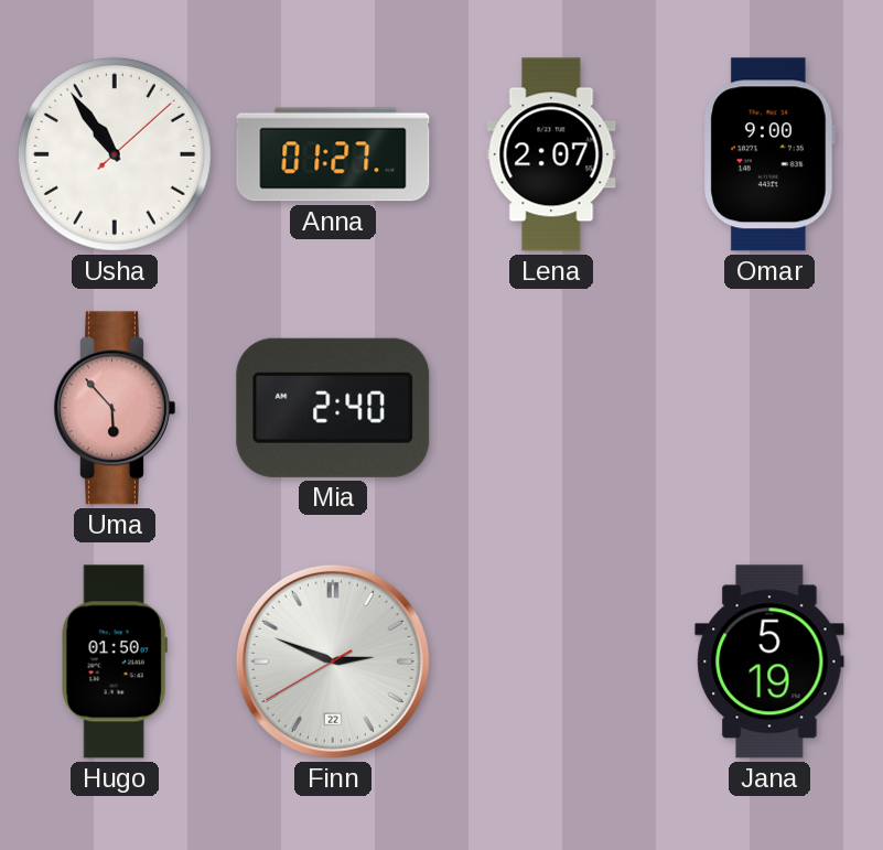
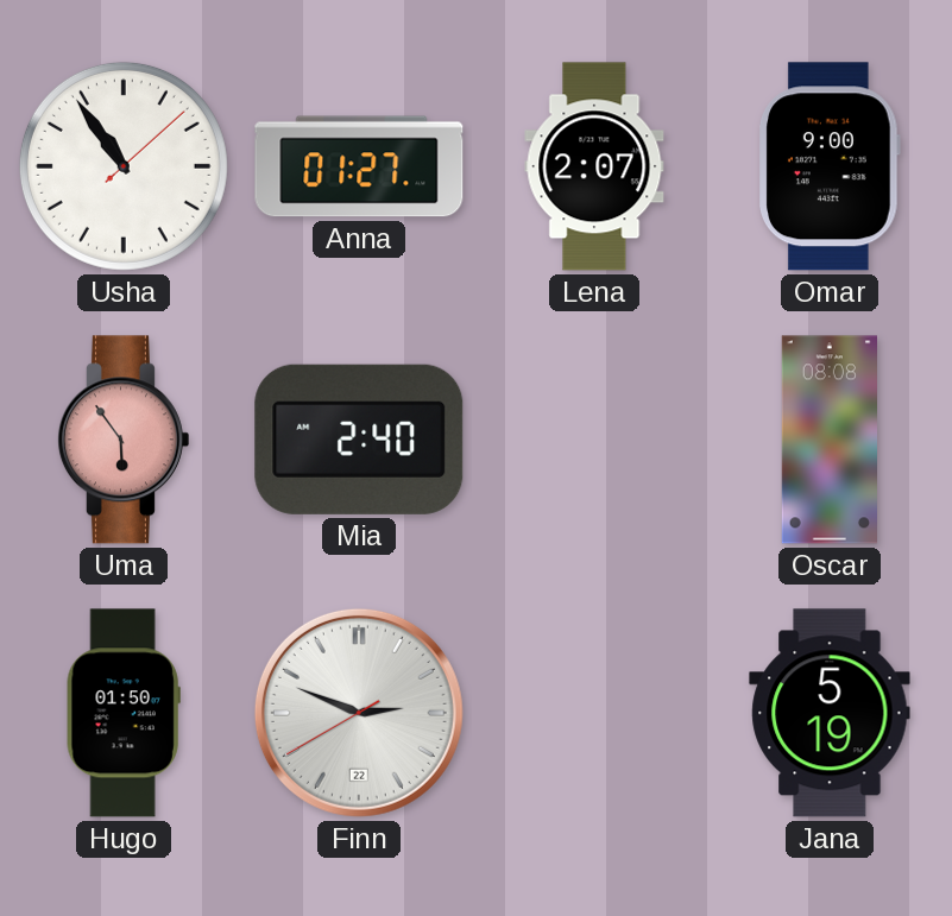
Uma: 5:53 -> 5:54 (122, 440)
Oscar: none -> 08:08 (828, 440)
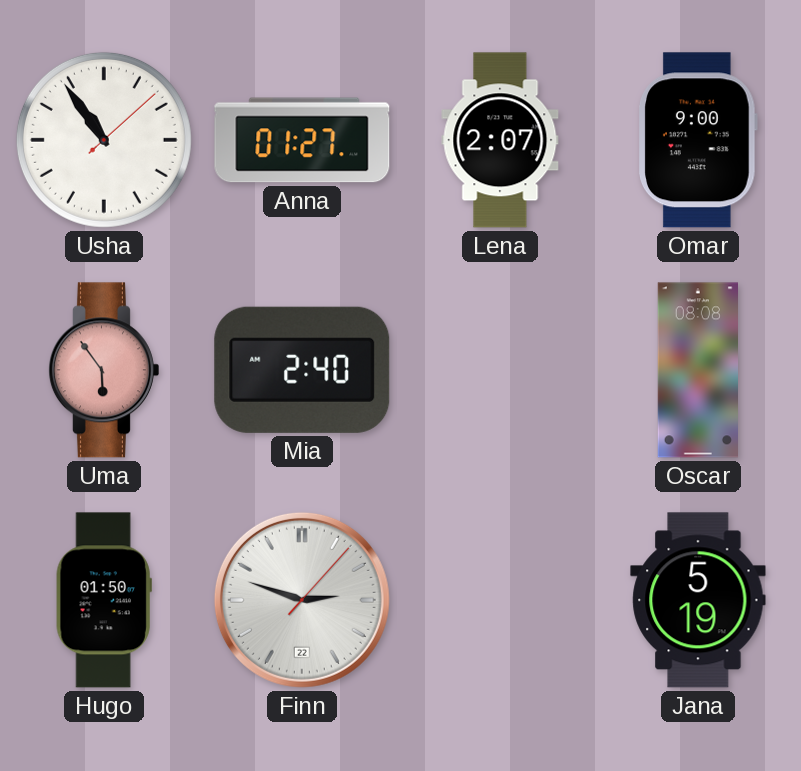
Finn: 2:48:40 -> 2:48:07 (302, 600)
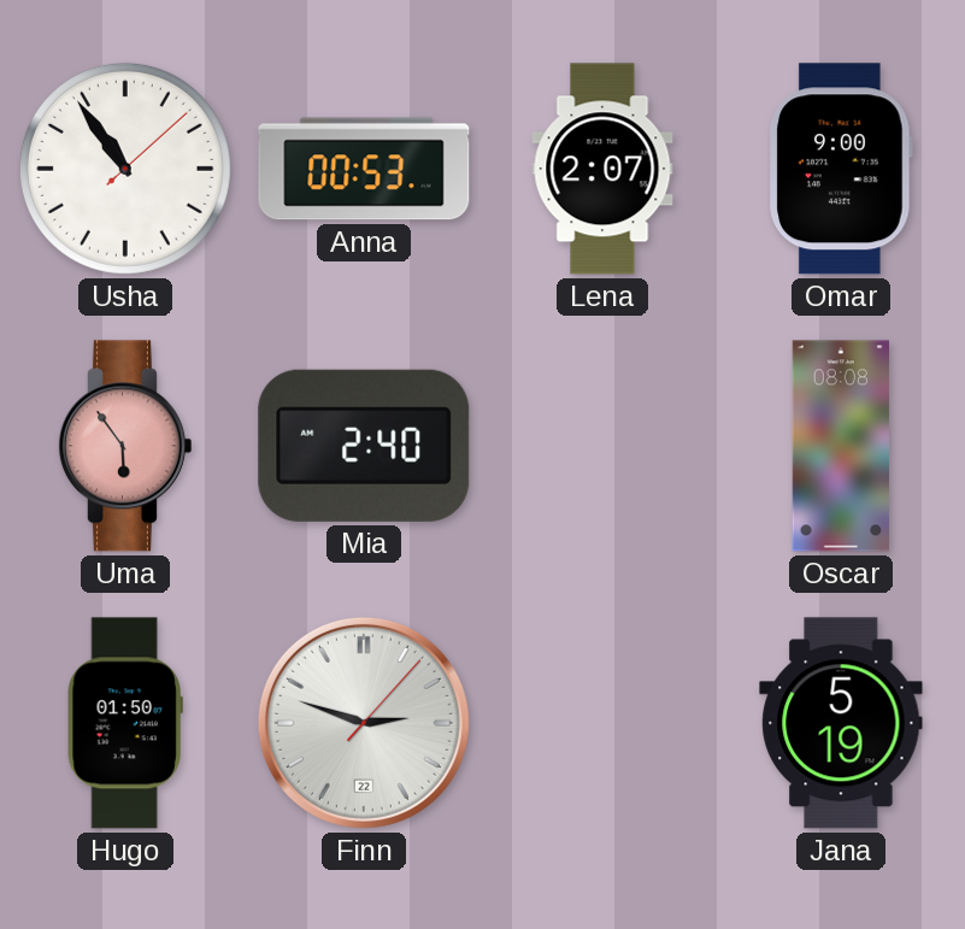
Anna: 01:27 -> 00:53 (364, 169)
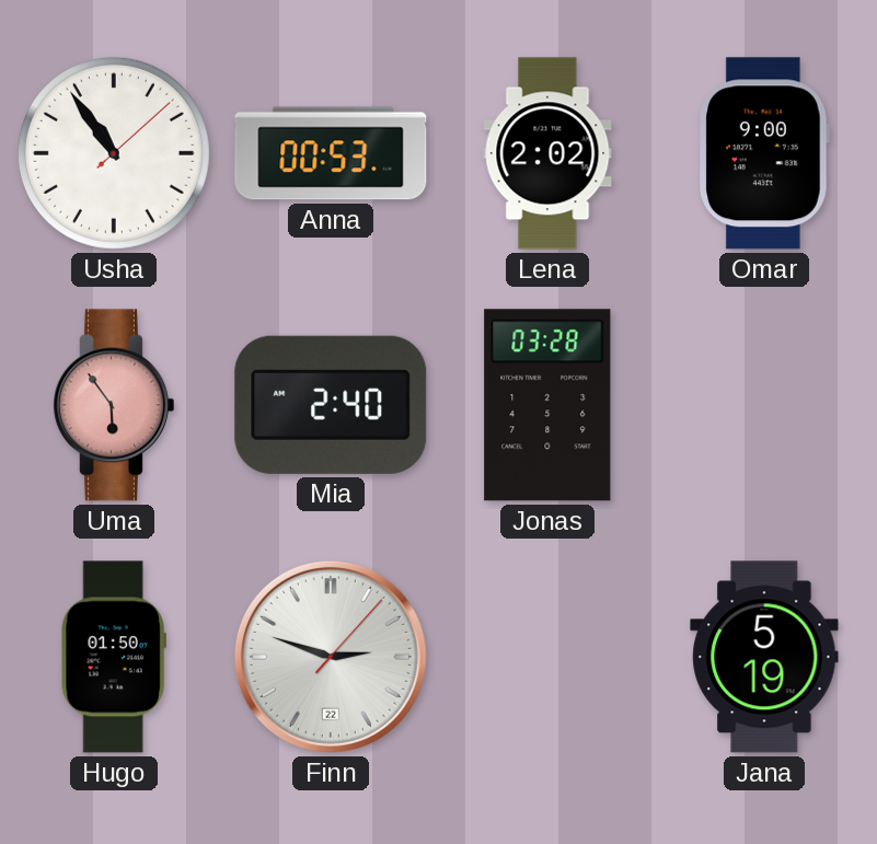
Lena: 2:07 -> 2:02 (547, 153)
Jonas: none -> 03:28 (547, 405)
Oscar: 08:08 -> none (840, 446)
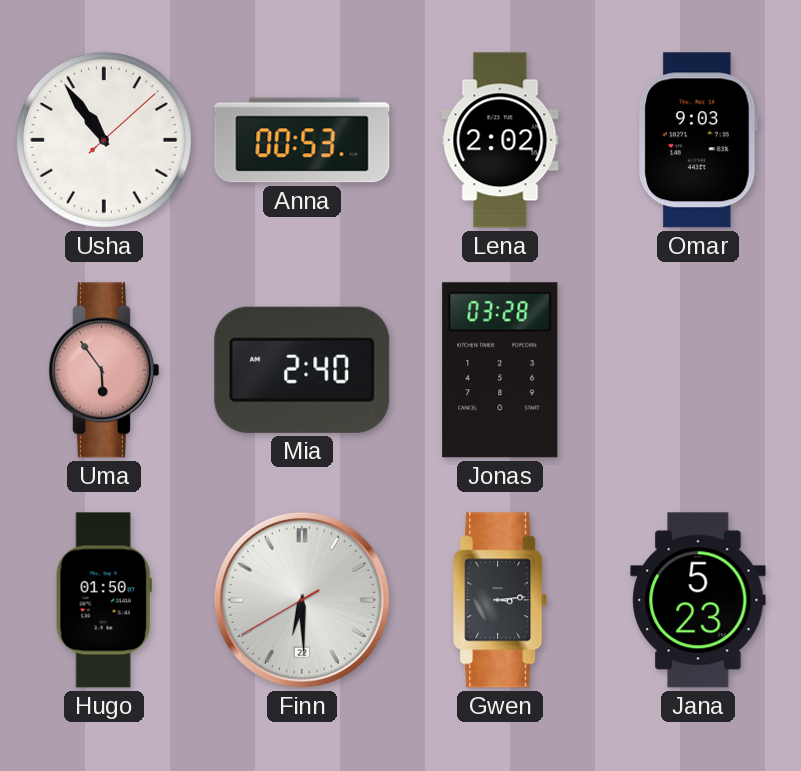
Omar: 9:00 -> 9:03 (698, 140)
Finn: 2:48 -> 6:29 (302, 600)
Gwen: none -> 3:14 (501, 600)
Jana: 5:19 -> 5:23 (698, 600)
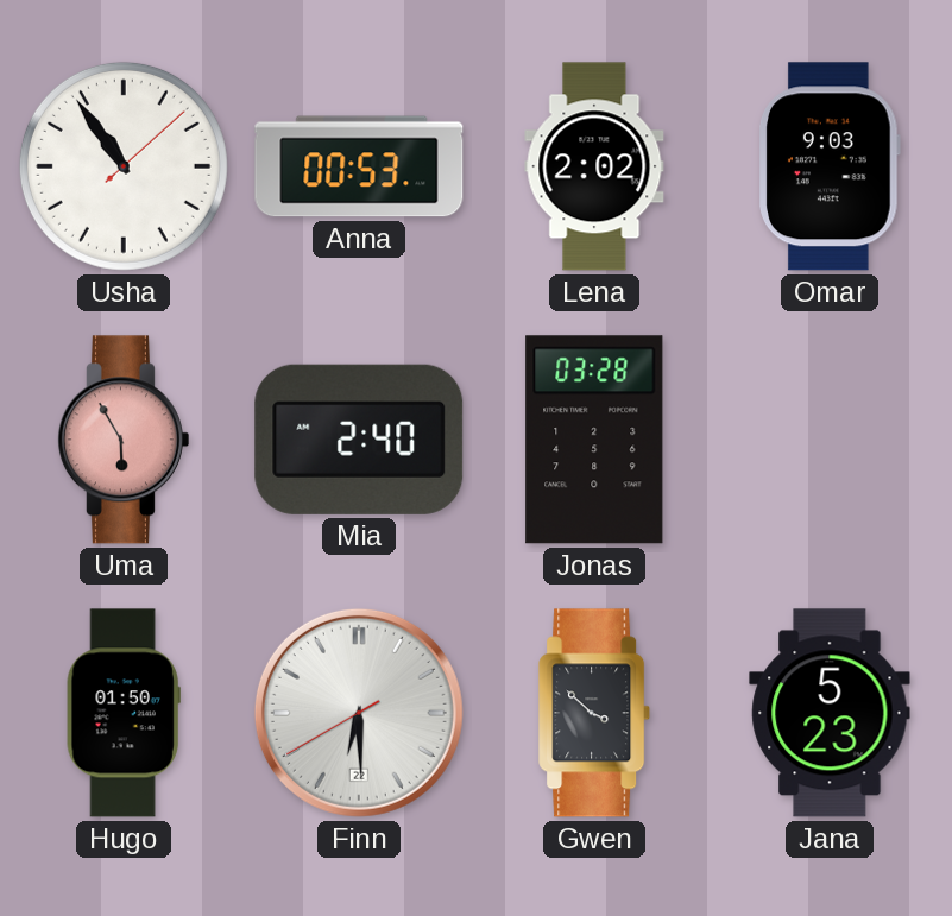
Uma: 5:54 -> 5:55 (122, 440)
Gwen: 3:14 -> 3:52 (595, 713)
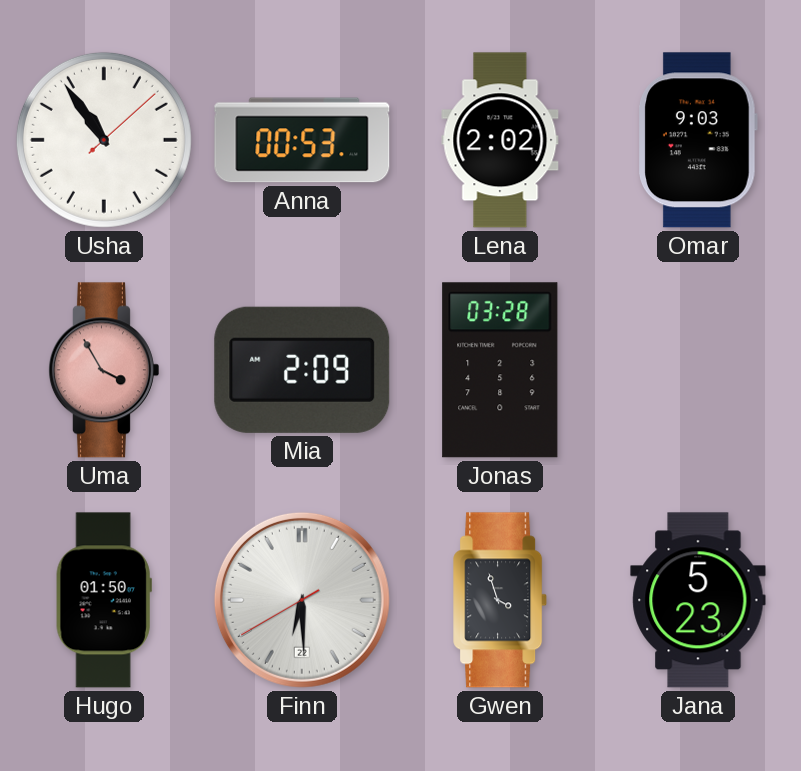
Uma: 5:55 -> 3:55 (103, 370)
Mia: 2:40 -> 2:09 (302, 370)
Gwen: 3:52 -> 3:57 (501, 600)
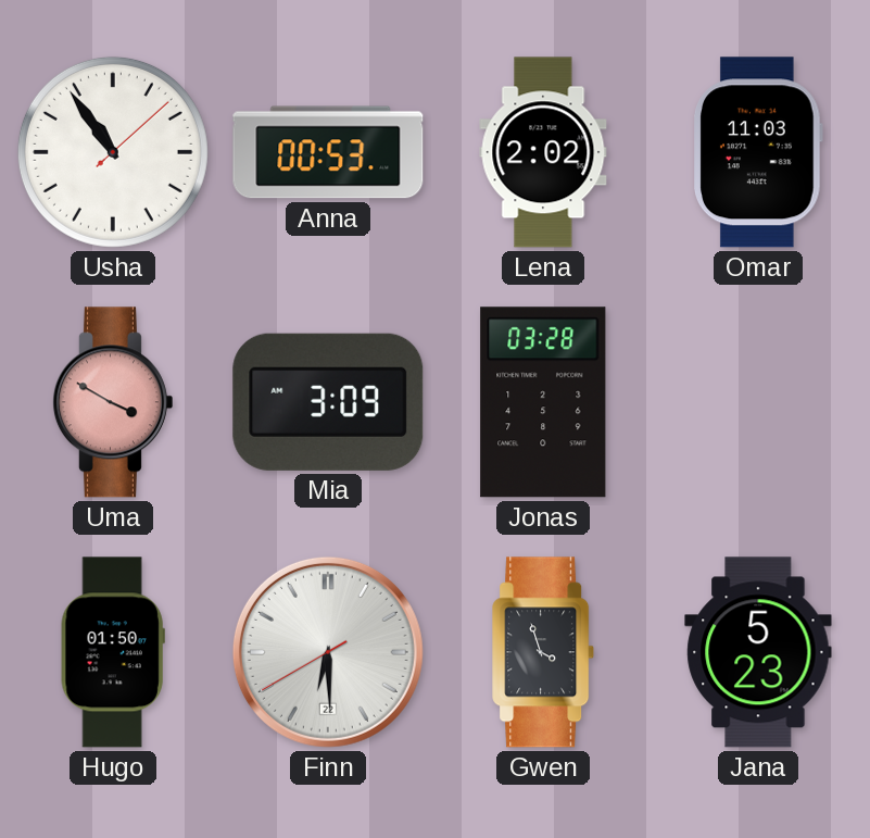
Omar: 9:03 -> 11:03 (758, 152)
Uma: 3:55 -> 3:50 (112, 402)
Mia: 2:09 -> 3:09 (328, 402)
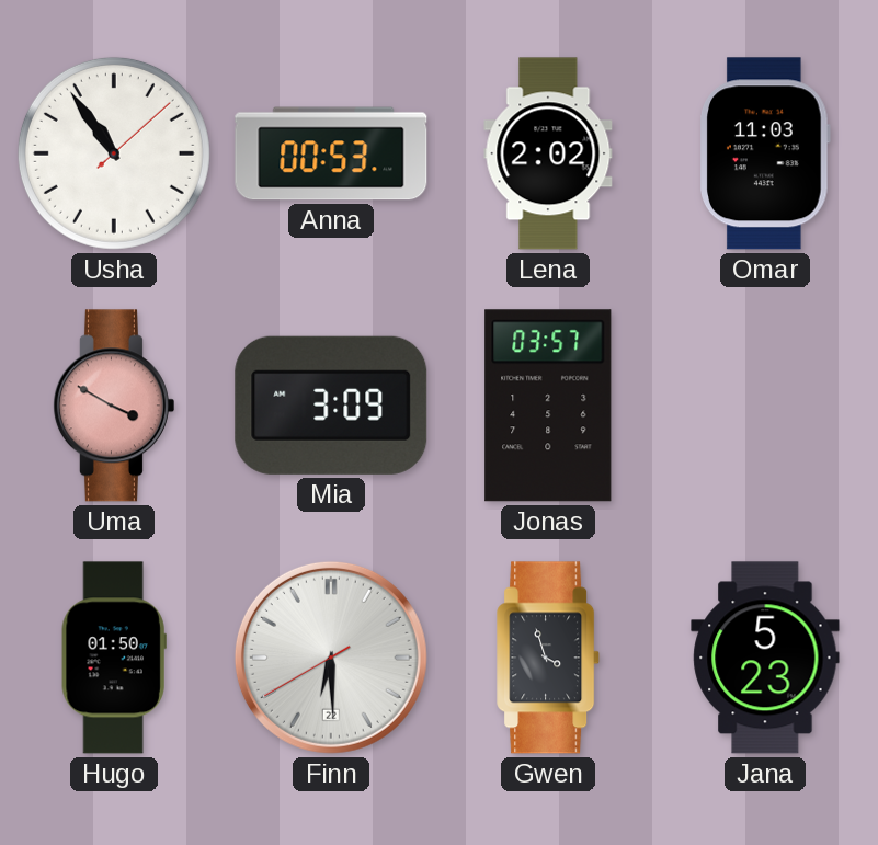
Jonas: 03:28 -> 03:57 (548, 406)
